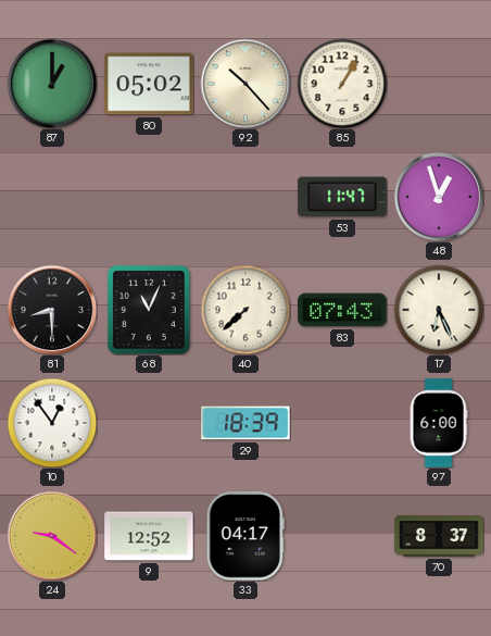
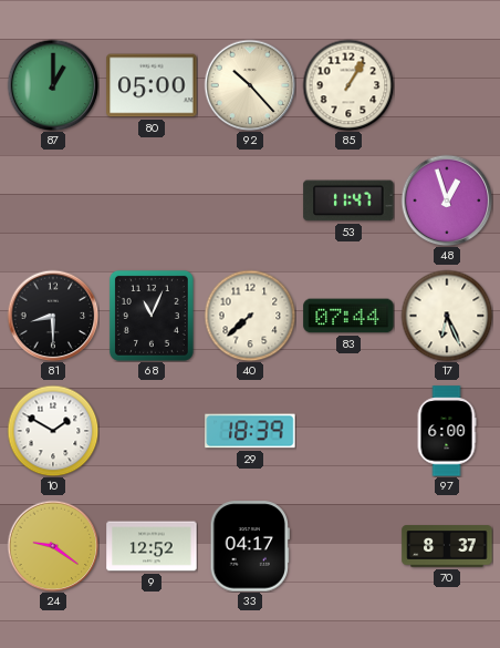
80: 05:02 -> 05:00 (152, 85)
83: 07:43 -> 07:44 (348, 316)
10: 12:54 -> 1:50 (53, 431)
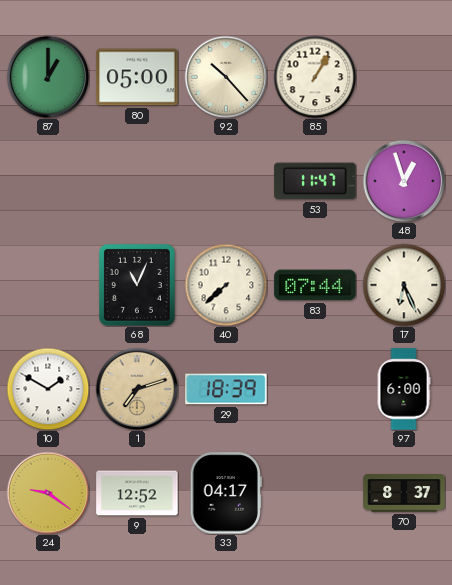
81: 8:30 -> none (53, 316)
1: none -> 7:12 (137, 389)
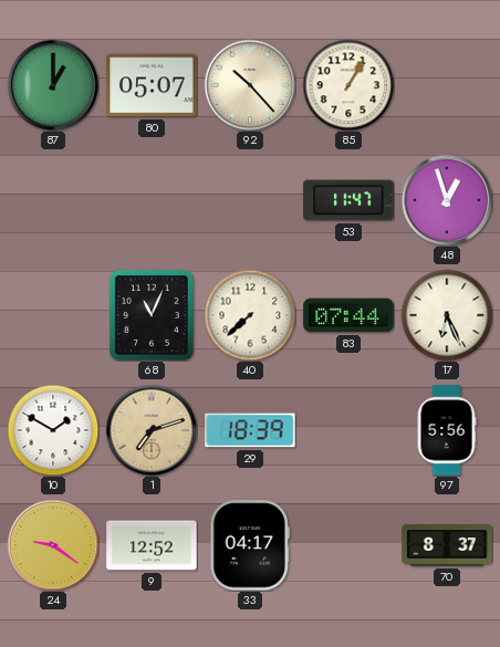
80: 05:00 -> 05:07 (152, 85)
97: 6:00 -> 5:56 (447, 430)
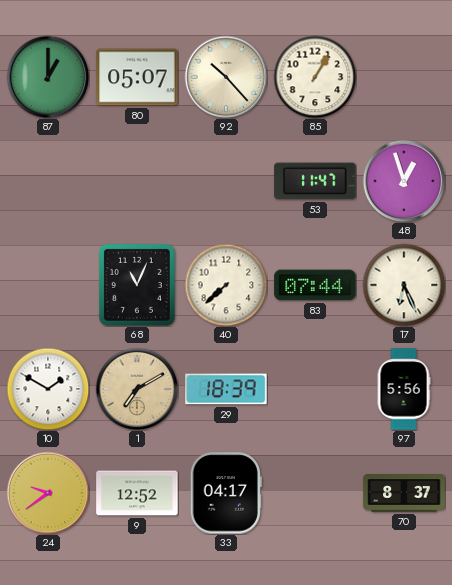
1: 7:12 -> 7:10 (137, 389)
24: 9:21 -> 9:39 (48, 493)
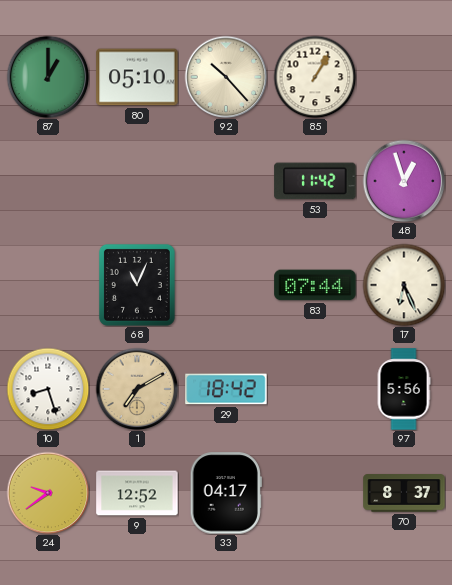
80: 05:07 -> 05:10 (137, 77)
53: 11:47 -> 11:42 (315, 181)
40: 7:38 -> none (226, 285)
10: 1:50 -> 8:27 (48, 389)
29: 18:39 -> 18:42 (226, 389)
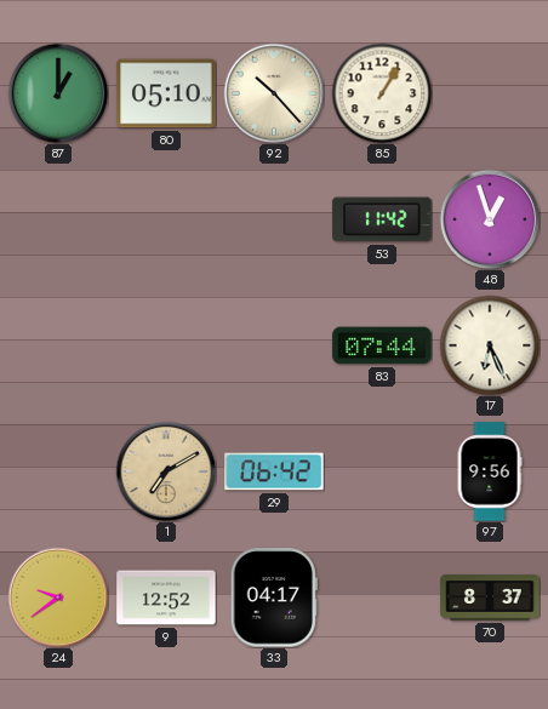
68: 11:04 -> none (137, 285)
10: 8:27 -> none (48, 389)
29: 18:42 -> 06:42 (274, 471)
97: 5:56 -> 9:56 (490, 471)
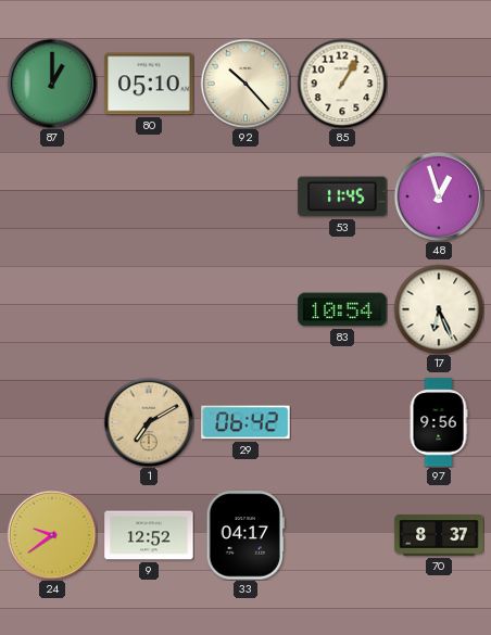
53: 11:42 -> 11:45 (342, 196)
83: 07:44 -> 10:54 (342, 309)
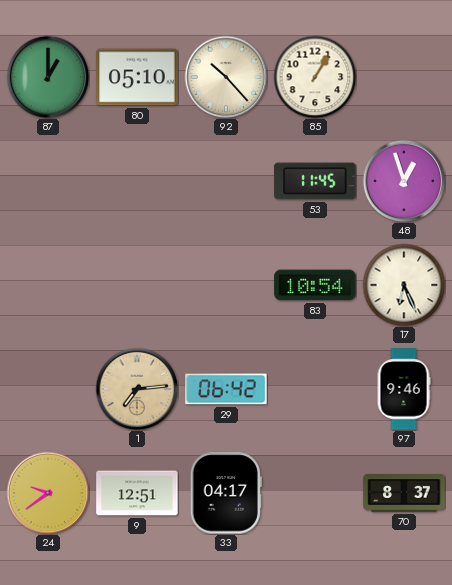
1: 7:10 -> 7:14 (137, 389)
97: 9:56 -> 9:46 (404, 389)
9: 12:52 -> 12:51 (137, 493)
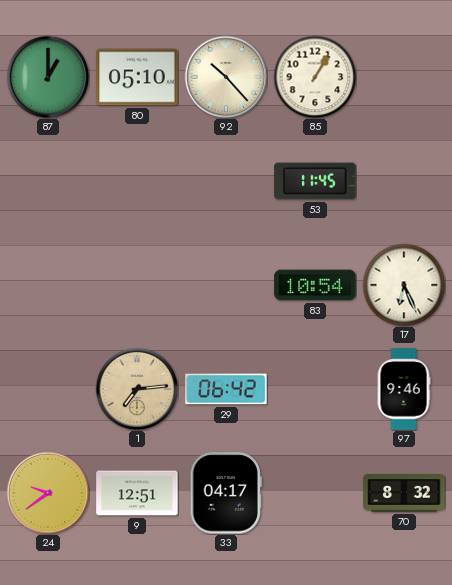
48: 12:57 -> none (404, 181)
70: 8:37 -> 8:32 (404, 493)
